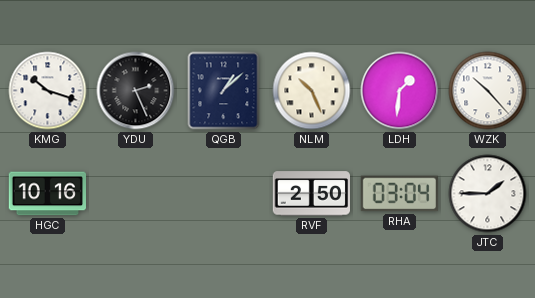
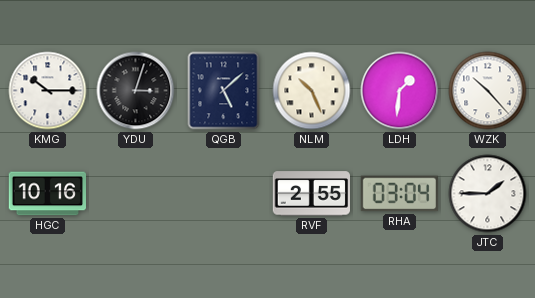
KMG: 10:18 -> 10:15 (48, 91)
YDU: 2:26 -> 3:03 (136, 91)
QGB: 1:08 -> 5:08 (224, 91)
RVF: 2:50 -> 2:55 (311, 194)
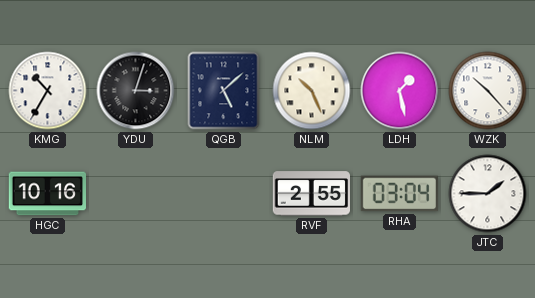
KMG: 10:15 -> 10:35 (48, 91)
LDH: 1:31 -> 1:28 (400, 91)
